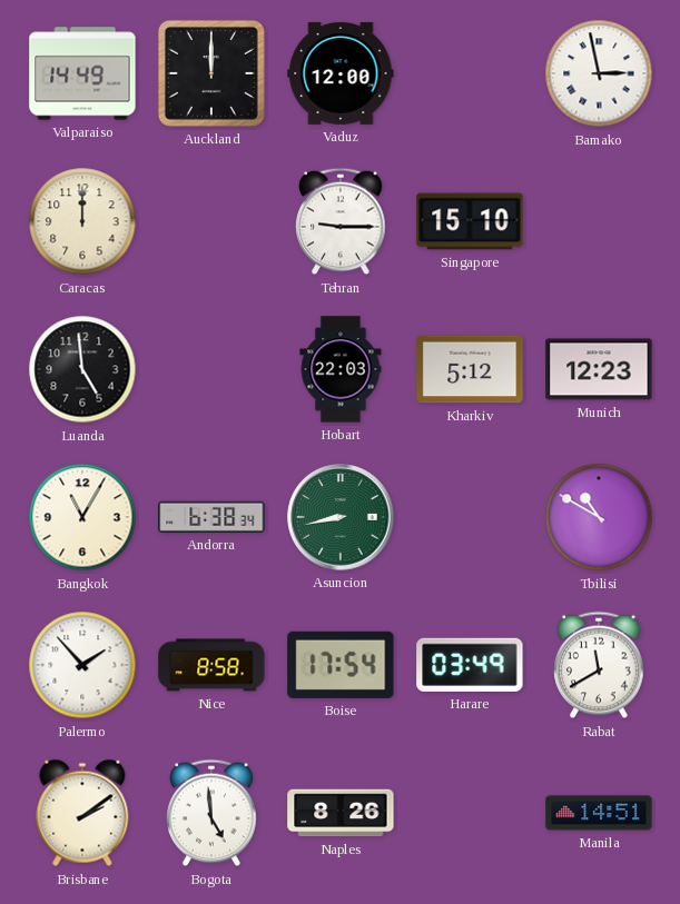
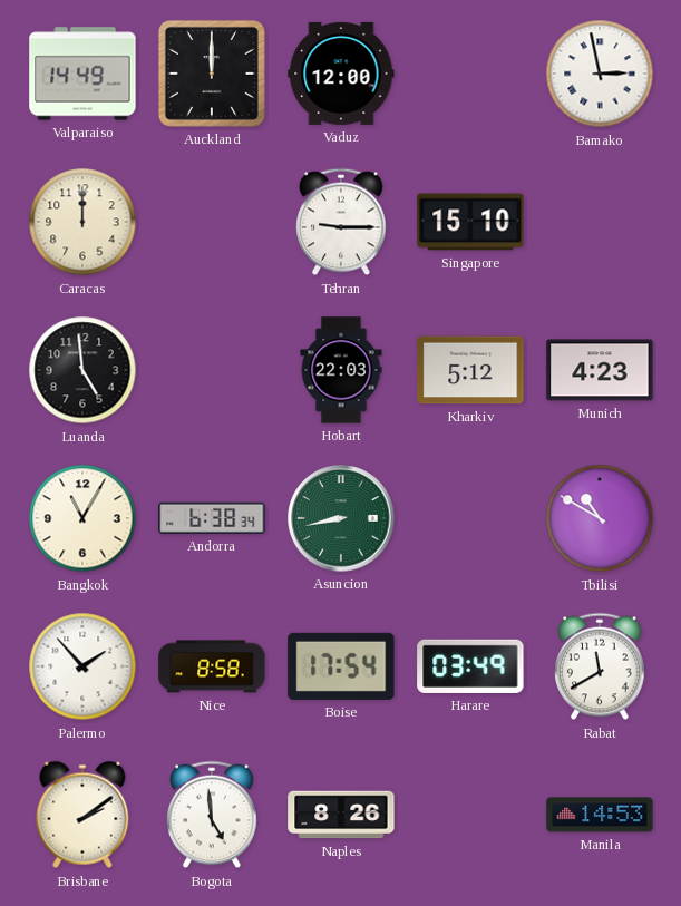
Munich: 12:23 -> 4:23 (600, 370)
Manila: 14:51 -> 14:53 (600, 815)
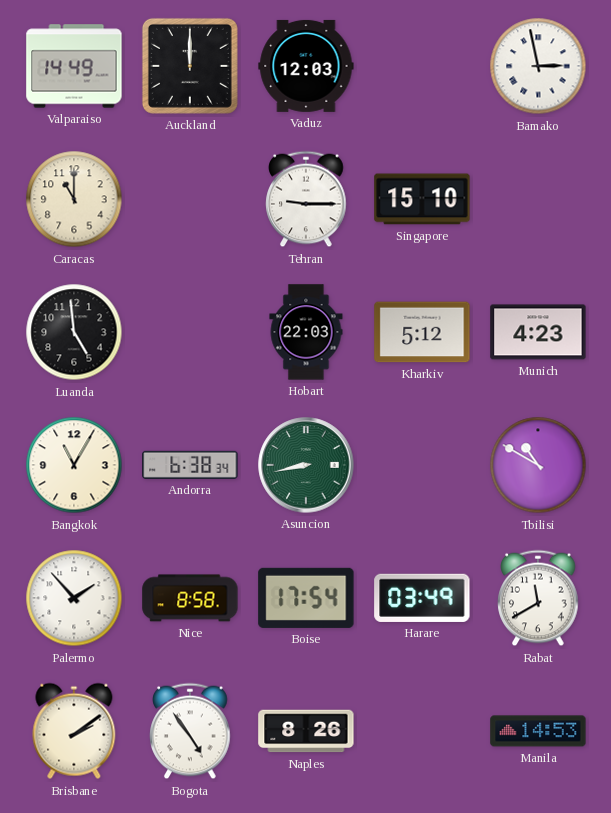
Vaduz: 12:00 -> 12:03 (306, 66)
Caracas: 12:00 -> 11:00 (74, 199)
Bogota: 4:59 -> 4:54 (190, 731)
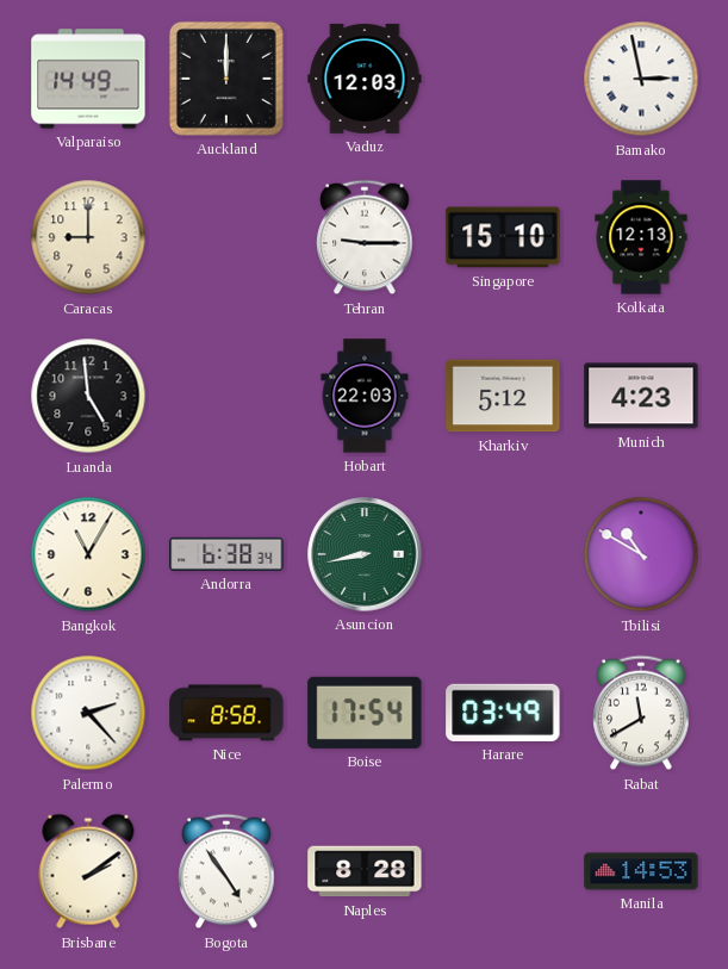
Caracas: 11:00 -> 9:00 (88, 237)
Kolkata: none -> 12:13 (641, 237)
Palermo: 1:53 -> 2:23 (88, 713)
Naples: 8:26 -> 8:28 (365, 871)
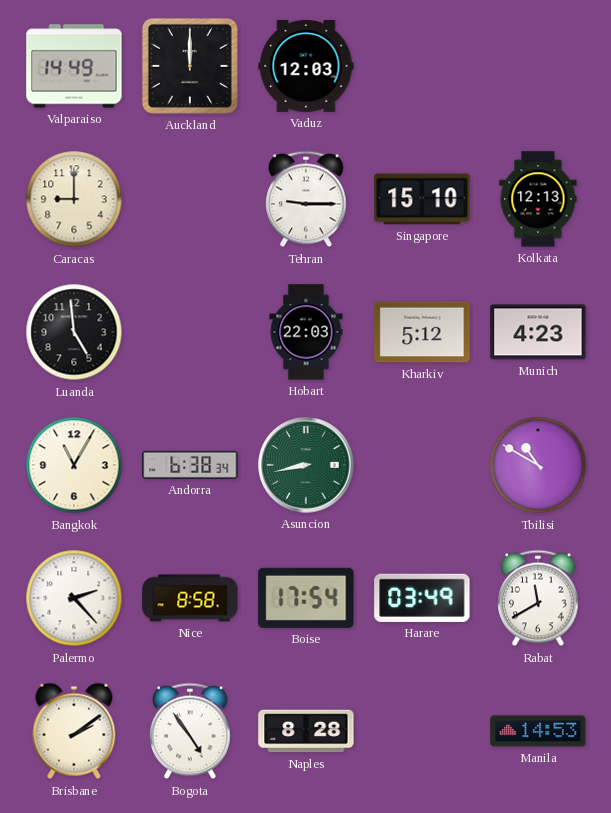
Bamako: 2:58 -> none (641, 79)
